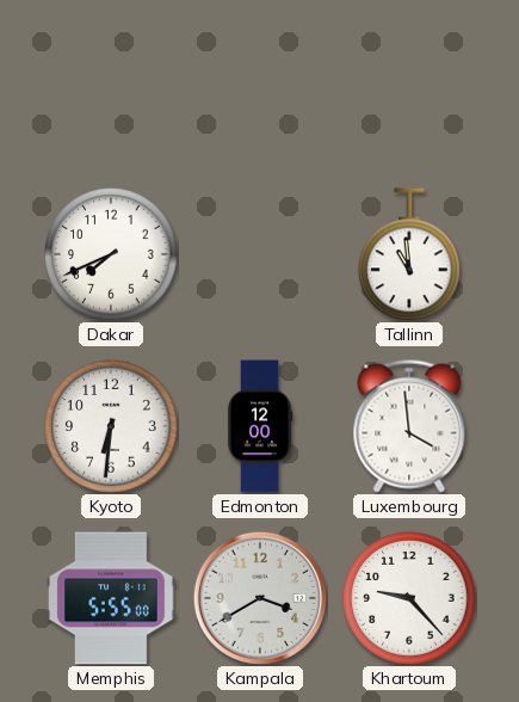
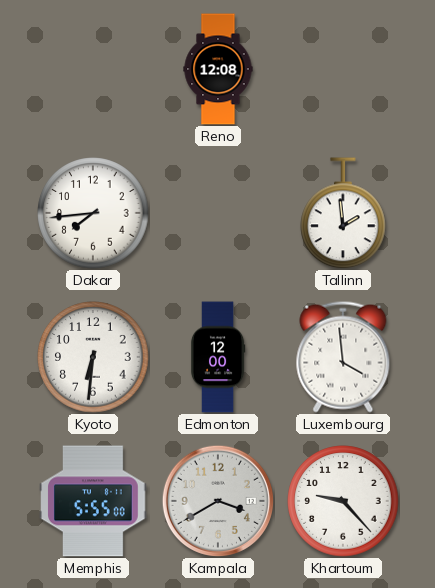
Reno: none -> 12:08 (218, 69)
Dakar: 7:41 -> 7:44 (93, 213)
Tallinn: 10:59 -> 1:59 (343, 213)
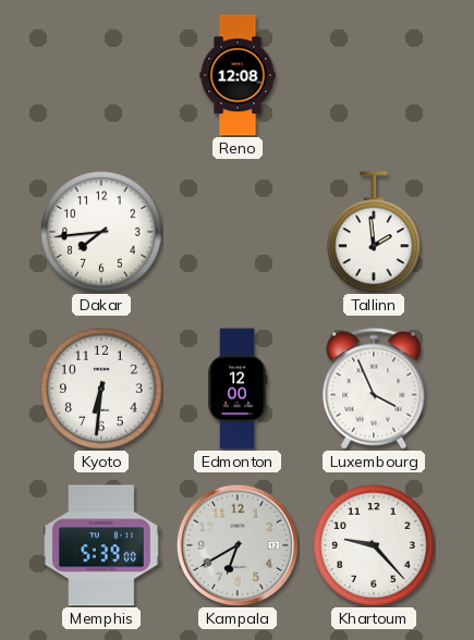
Luxembourg: 3:59 -> 3:56 (374, 389)
Memphis: 5:55 -> 5:39 (101, 545)
Kampala: 3:40 -> 6:40 (238, 545)
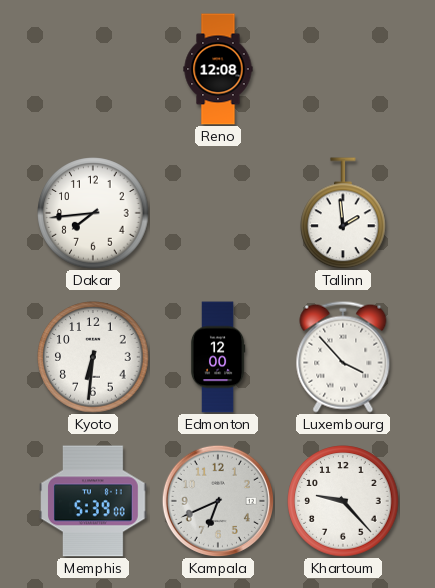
Luxembourg: 3:56 -> 3:53 (343, 357)
Kampala: 6:40 -> 6:41 (218, 501)
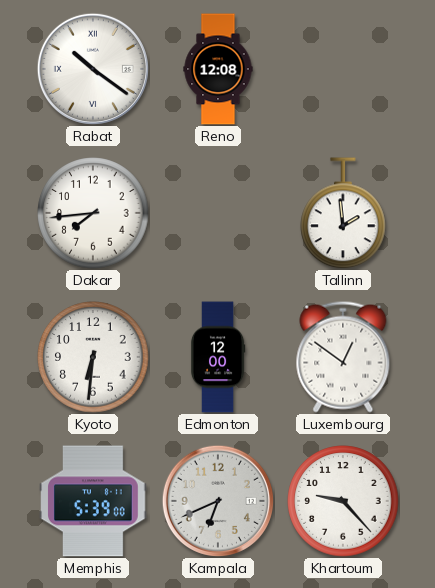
Rabat: none -> 10:21 (93, 69)
Luxembourg: 3:53 -> 12:51 (343, 357)
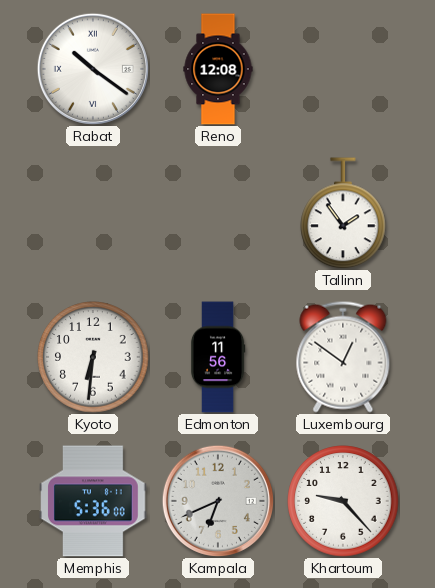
Dakar: 7:44 -> none (93, 213)
Tallinn: 1:59 -> 1:54 (343, 213)
Edmonton: 12:00 -> 11:56 (218, 357)
Memphis: 5:39 -> 5:36 (93, 501)
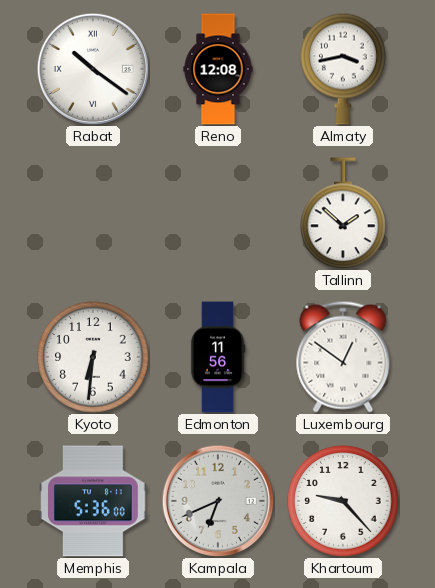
Almaty: none -> 3:43 (343, 69)
Tallinn: 1:54 -> 1:52 (343, 213)
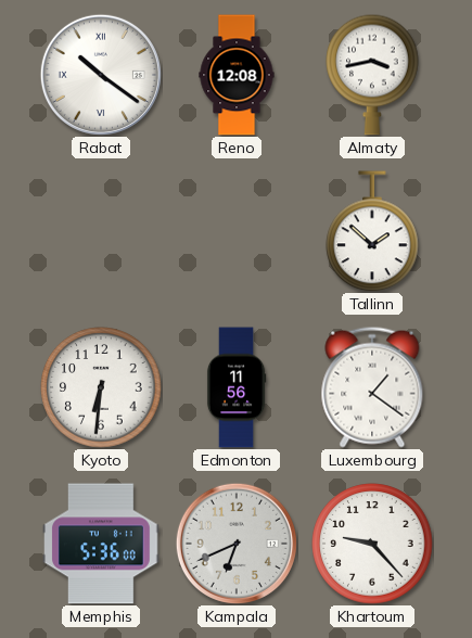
Luxembourg: 12:51 -> 1:21 (372, 387)
